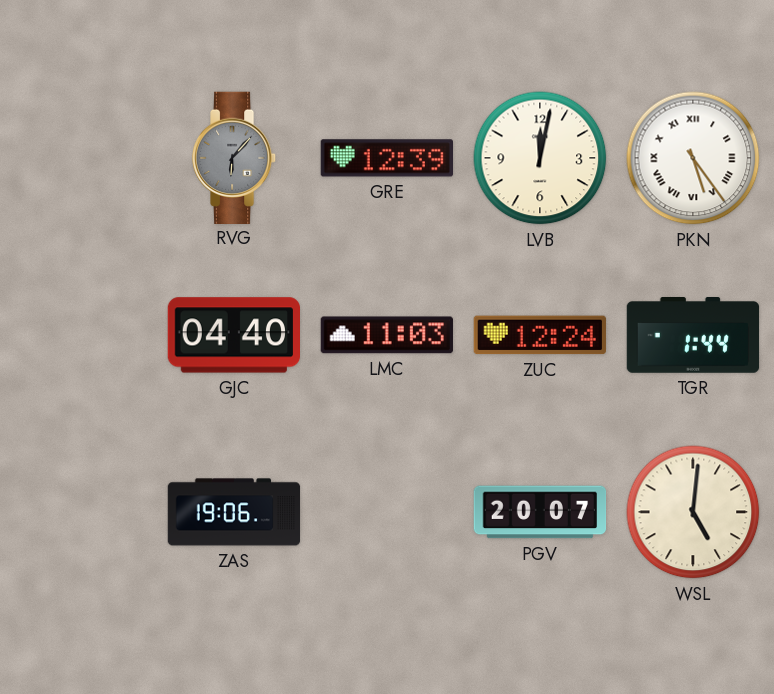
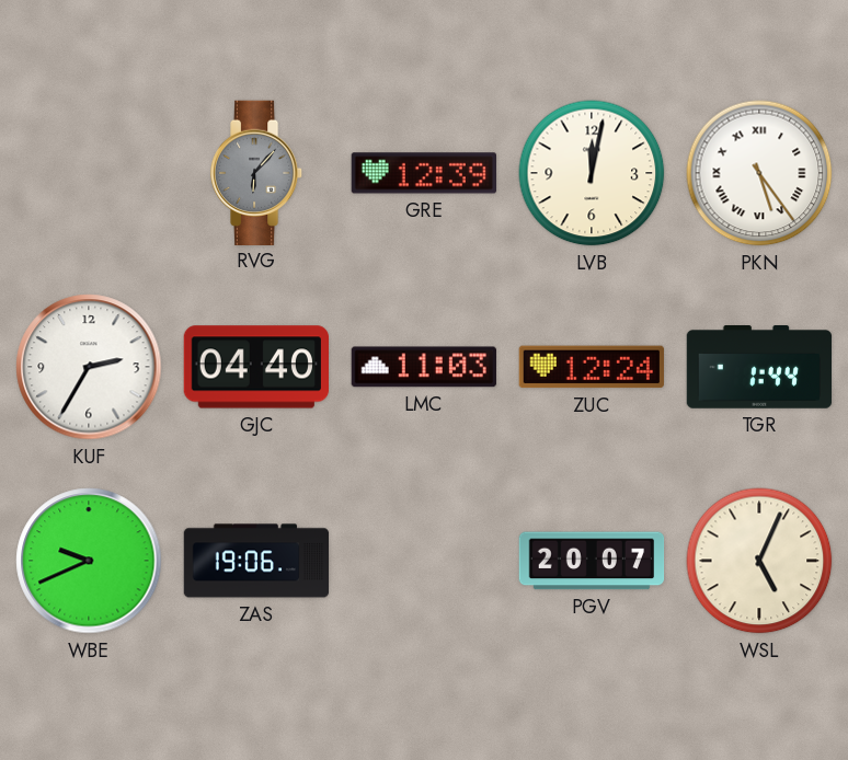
KUF: none -> 2:35 (89, 367)
WBE: none -> 9:41 (89, 561)
WSL: 5:01 -> 5:04 (759, 561)
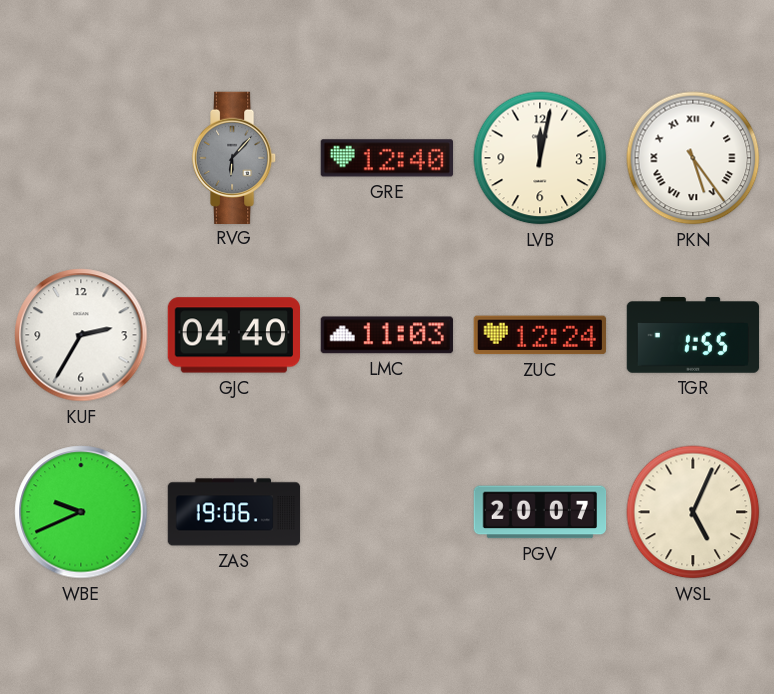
GRE: 12:39 -> 12:40 (386, 158)
TGR: 1:44 -> 1:55 (693, 336)
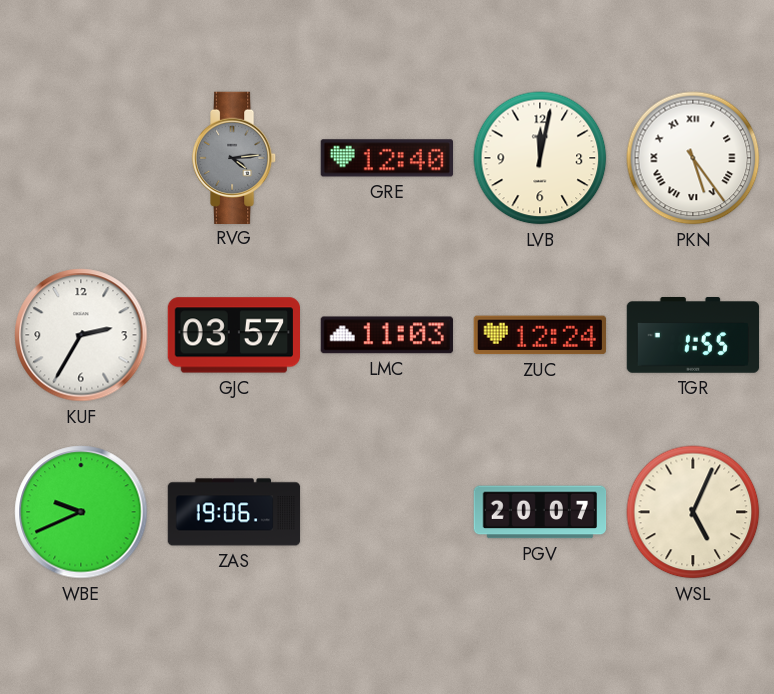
RVG: 6:07 -> 4:14 (234, 157)
GJC: 04:40 -> 03:57 (233, 335)
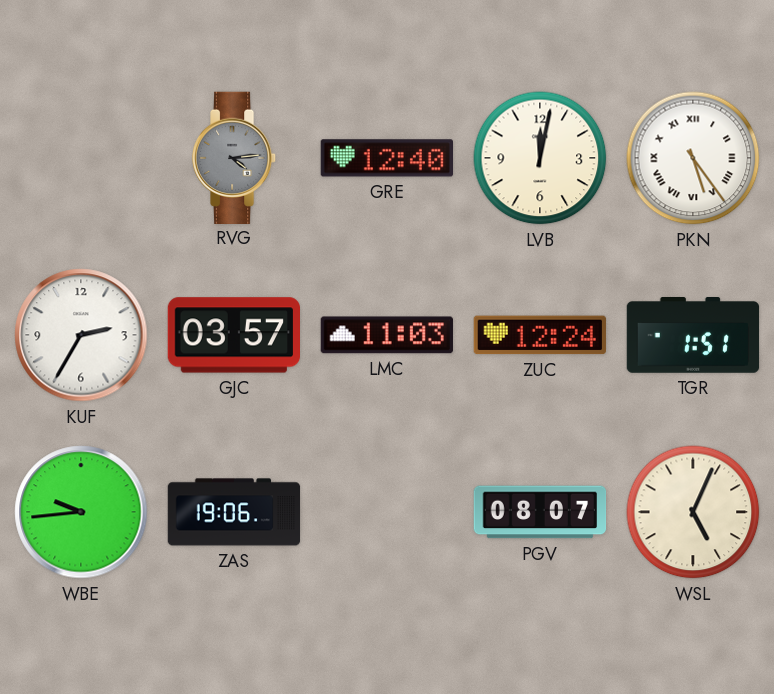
TGR: 1:55 -> 1:51 (693, 336)
WBE: 9:41 -> 9:44 (81, 512)
PGV: 20:07 -> 08:07 (540, 512)
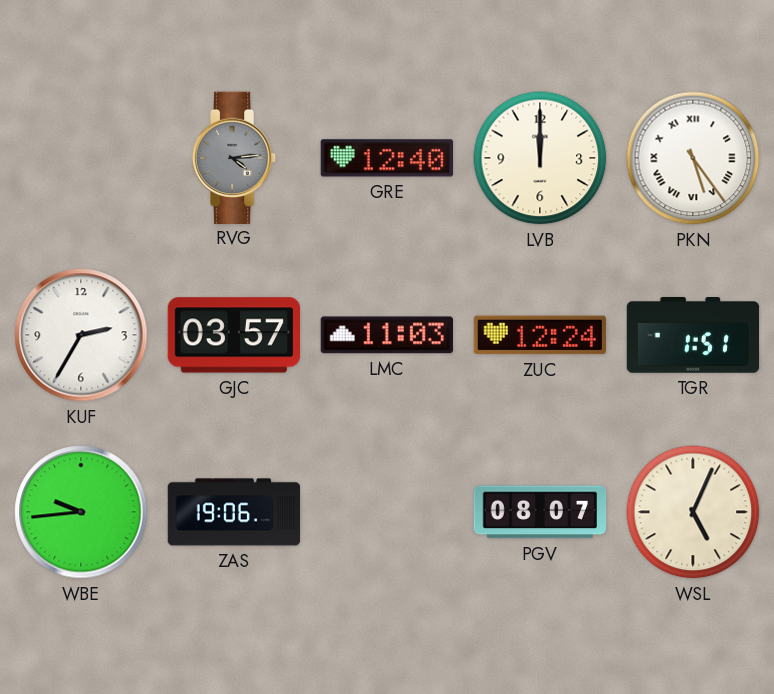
LVB: 12:02 -> 12:00 (540, 158)
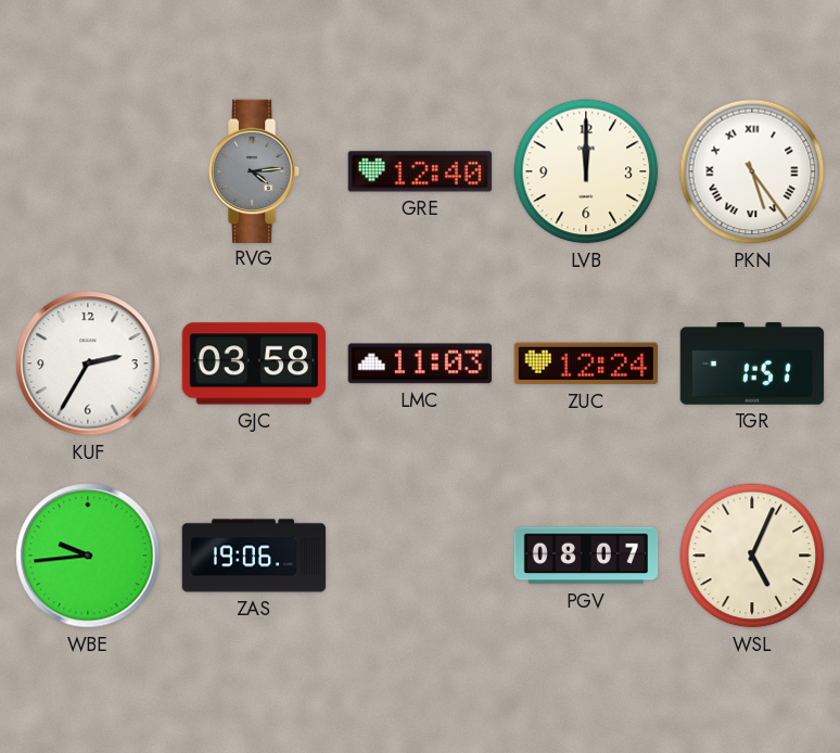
GJC: 03:57 -> 03:58 (253, 363)
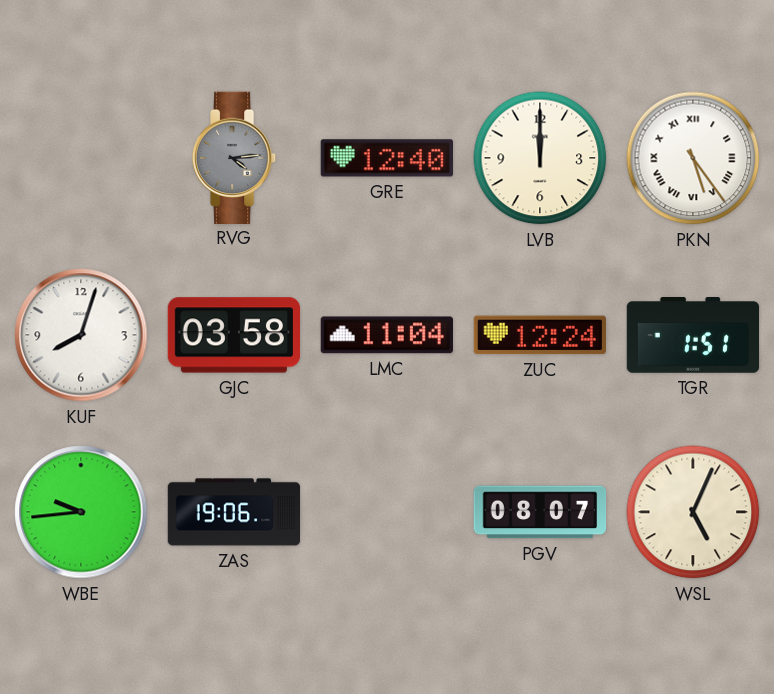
KUF: 2:35 -> 8:03 (81, 335)
LMC: 11:03 -> 11:04 (387, 335)
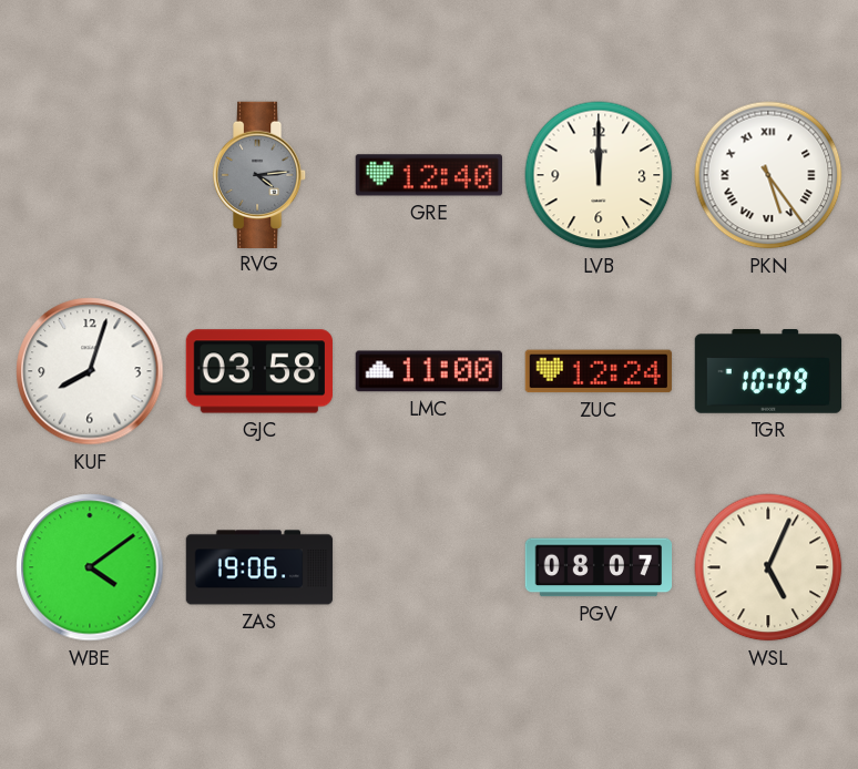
LMC: 11:04 -> 11:00 (429, 371)
TGR: 1:51 -> 10:09 (768, 372)
WBE: 9:44 -> 4:09 (90, 567)
